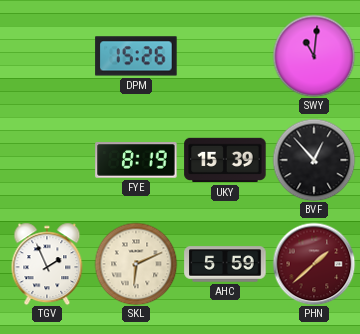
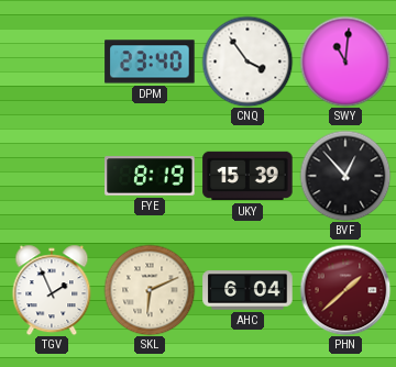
DPM: 15:26 -> 23:40 (150, 62)
CNQ: none -> 3:54 (248, 62)
AHC: 5:59 -> 6:04 (248, 290)
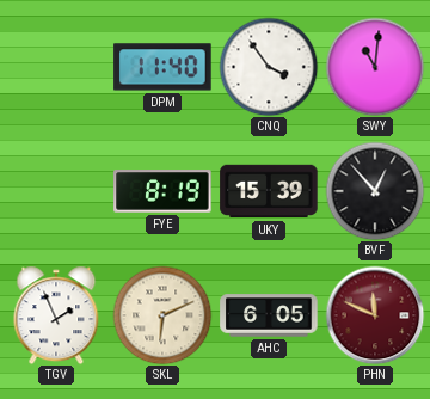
DPM: 23:40 -> 11:40 (162, 67)
AHC: 6:04 -> 6:05 (269, 315)
PHN: 1:38 -> 11:49 (375, 315)
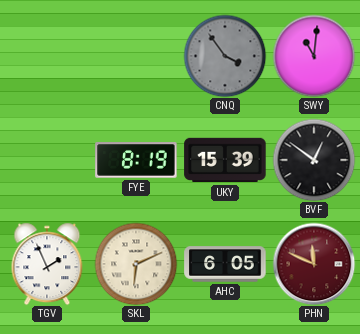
DPM: 11:40 -> none (162, 67)
CNQ dial: white -> grey (225, 56)
BVF: 12:53 -> 12:51 (314, 160)
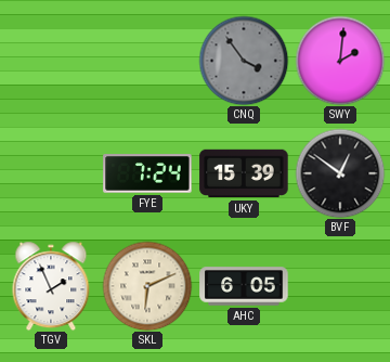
SWY: 11:01 -> 2:01 (340, 61)
FYE: 8:19 -> 7:24 (147, 173)
PHN: 11:49 -> none (314, 264)
